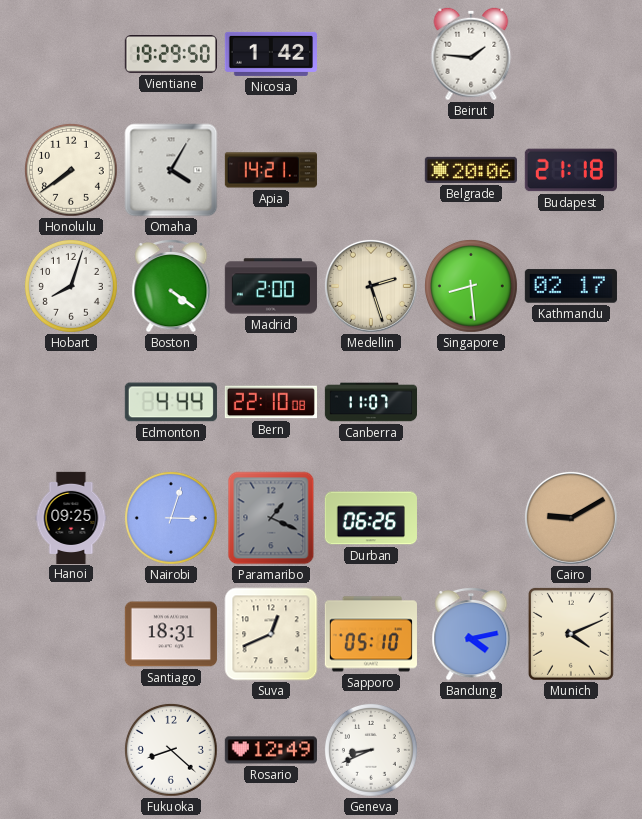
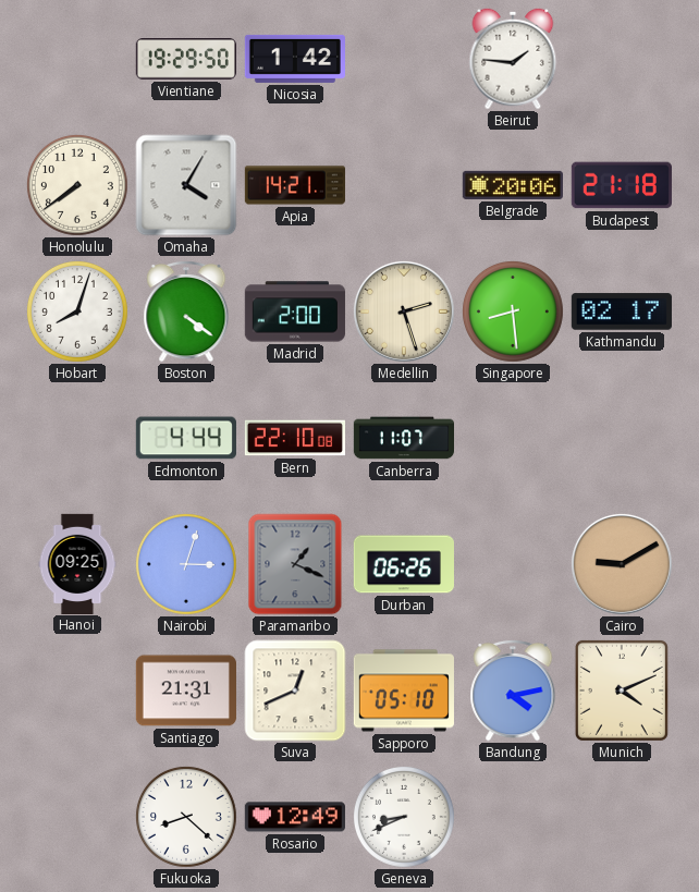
Santiago: 18:31 -> 21:31 (186, 691)
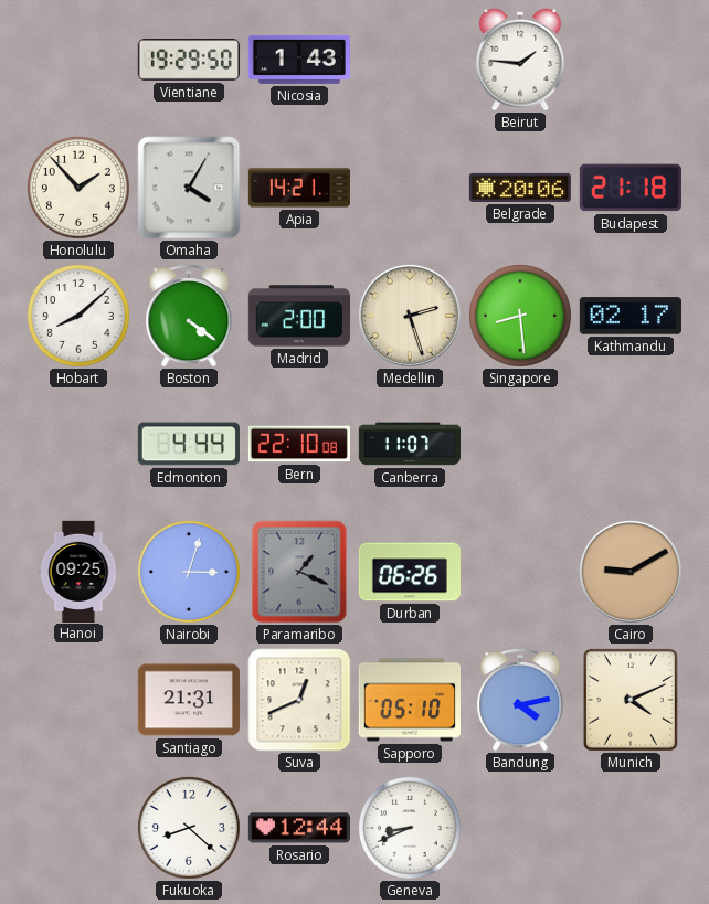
Nicosia: 1:42 -> 1:43 (299, 60)
Honolulu: 7:39 -> 1:53 (78, 188)
Hobart: 8:03 -> 8:08 (78, 316)
Rosario: 12:49 -> 12:44 (299, 828)
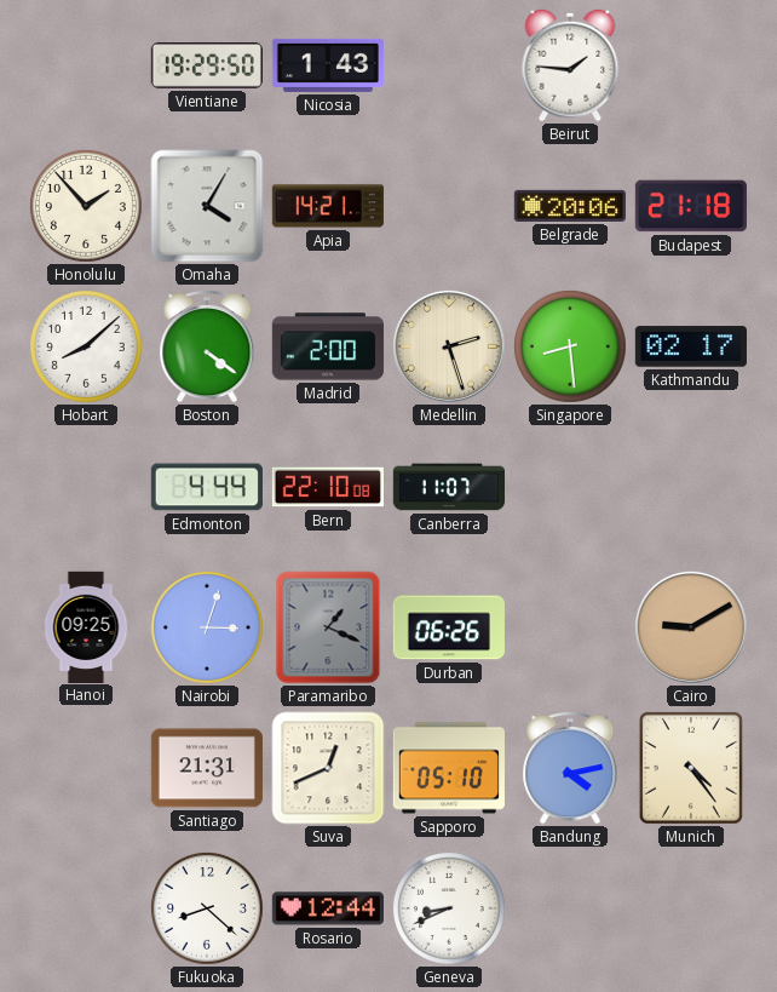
Munich: 4:11 -> 4:24 (691, 768)
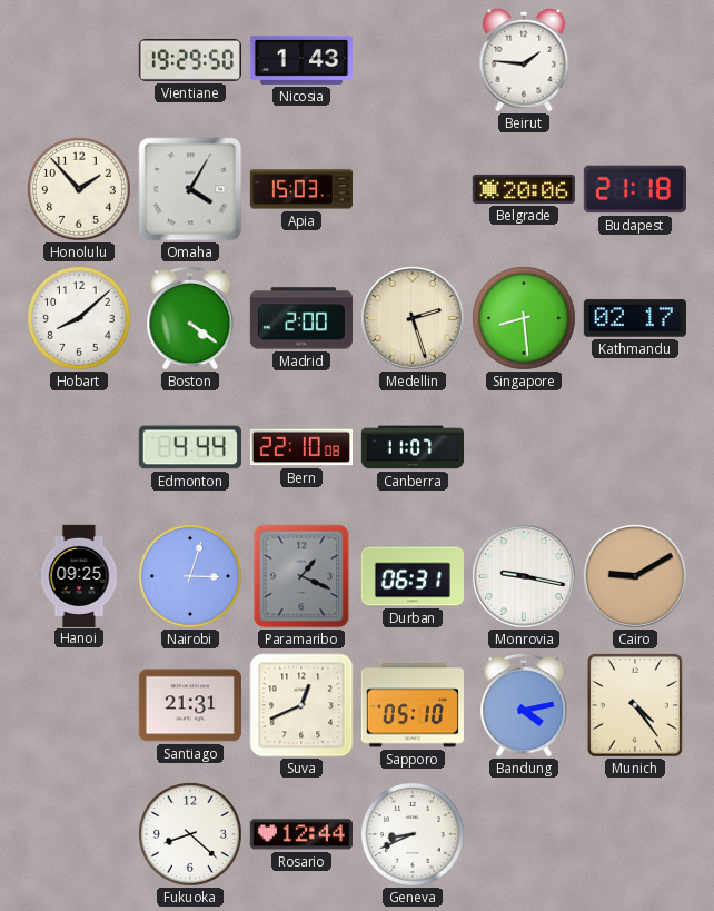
Apia: 14:21 -> 15:03 (301, 189)
Durban: 06:26 -> 06:31 (413, 576)
Monrovia: none -> 9:17 (524, 576)
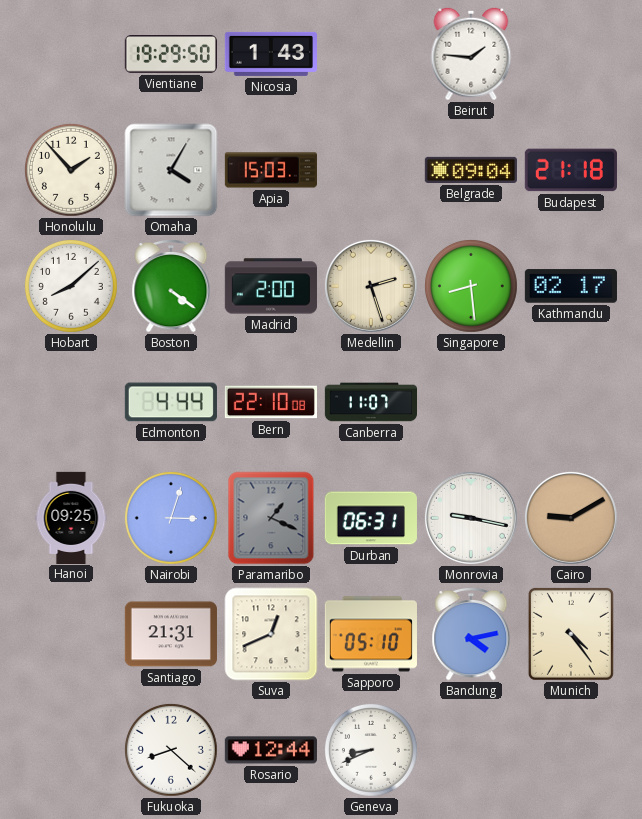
Belgrade: 20:06 -> 09:04 (471, 170)
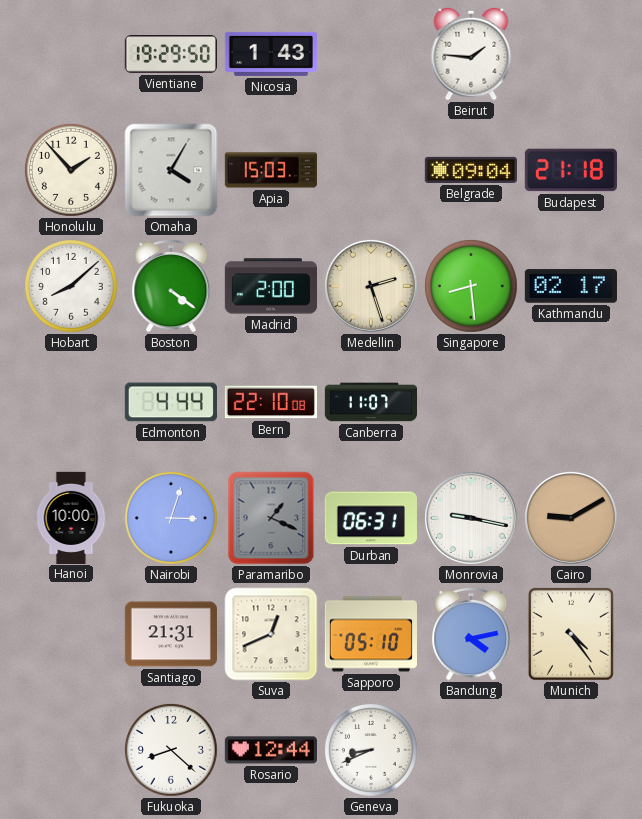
Hanoi: 09:25 -> 10:00 (71, 517)
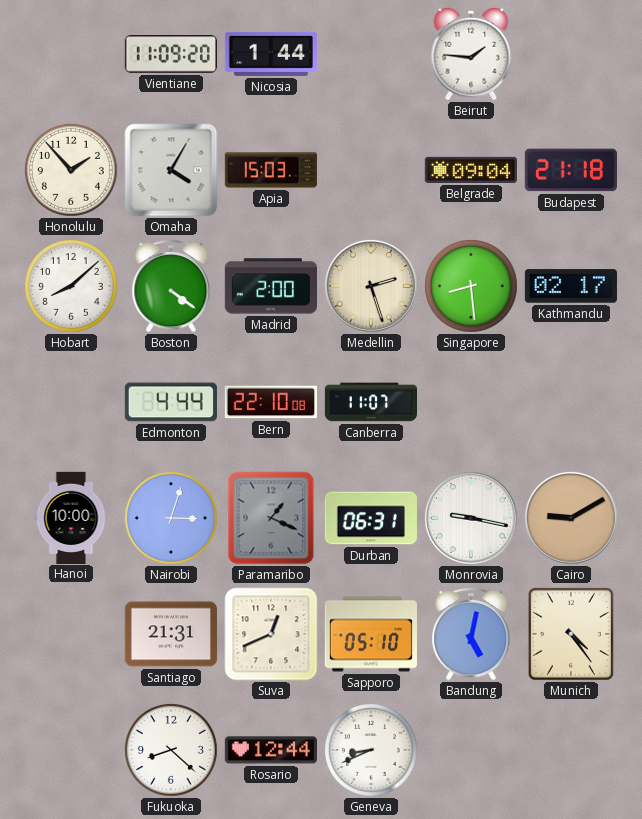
Vientiane: 19:29 -> 11:09 (171, 55)
Nicosia: 1:43 -> 1:44 (271, 54)
Bandung: 4:13 -> 5:02 (471, 634)
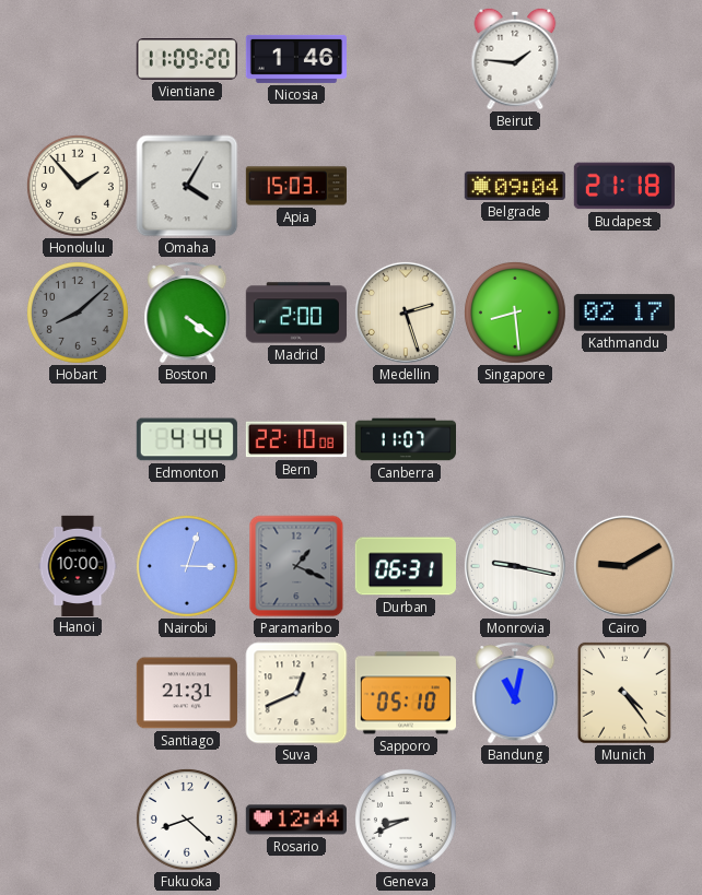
Nicosia: 1:44 -> 1:46 (296, 59)
Hobart dial: white -> grey (78, 313)
Bandung: 5:02 -> 11:02 (515, 693)
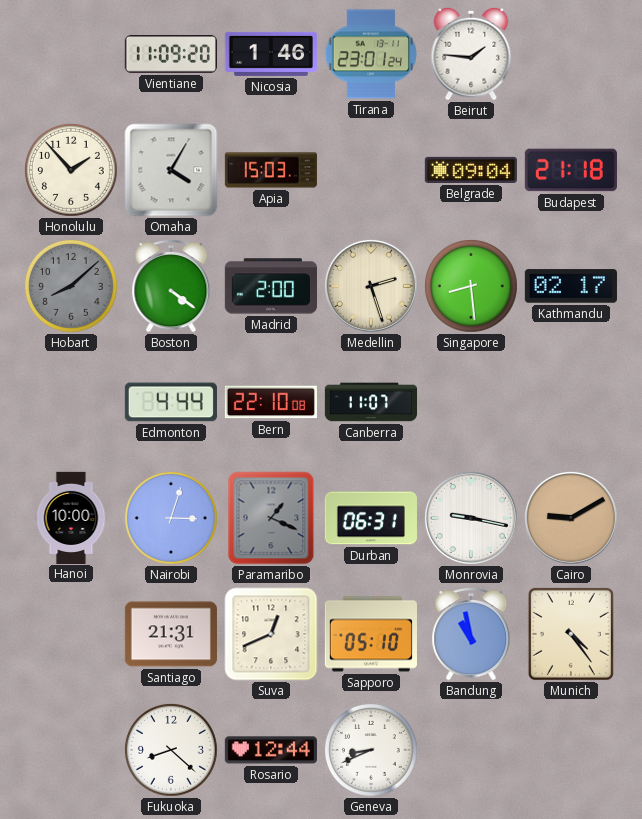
Tirana: none -> 23:01 (370, 54)
Bandung: 11:02 -> 10:58 (471, 634)
